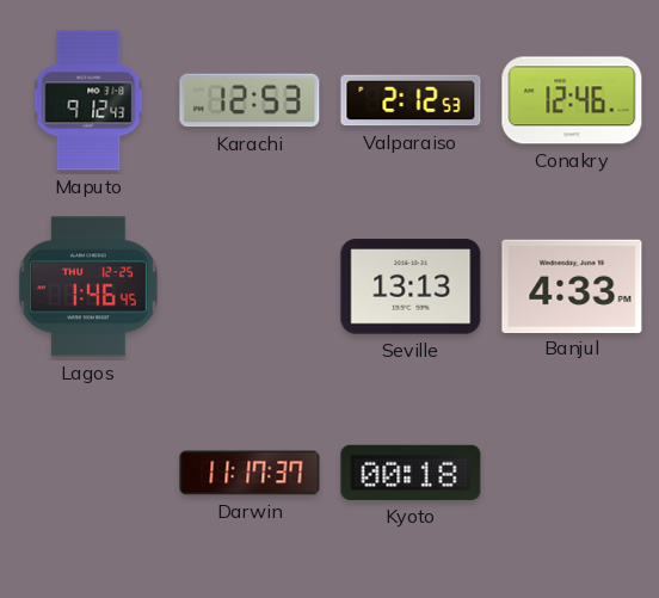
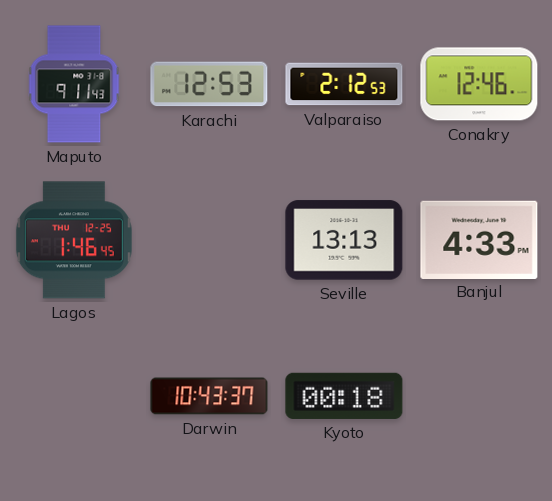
Maputo: 9:12 -> 9:11 (74, 84)
Darwin: 11:17 -> 10:43 (209, 396)
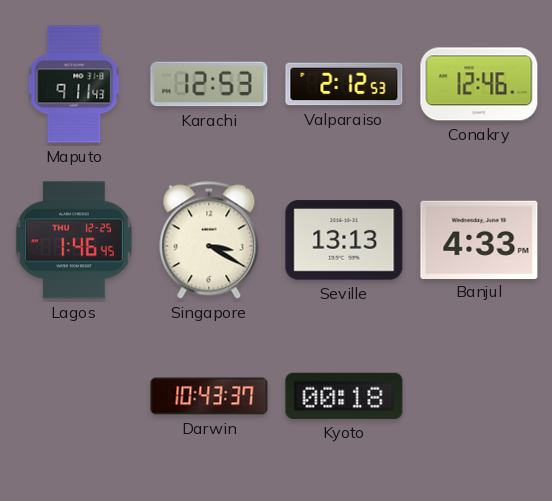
Singapore: none -> 3:20 (209, 240)
